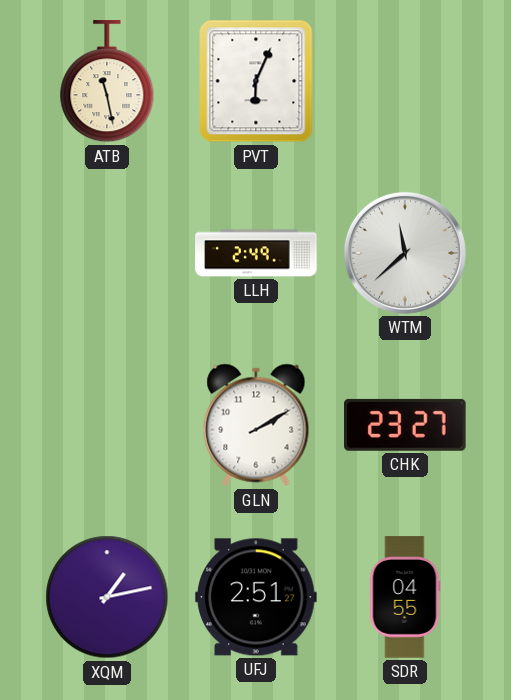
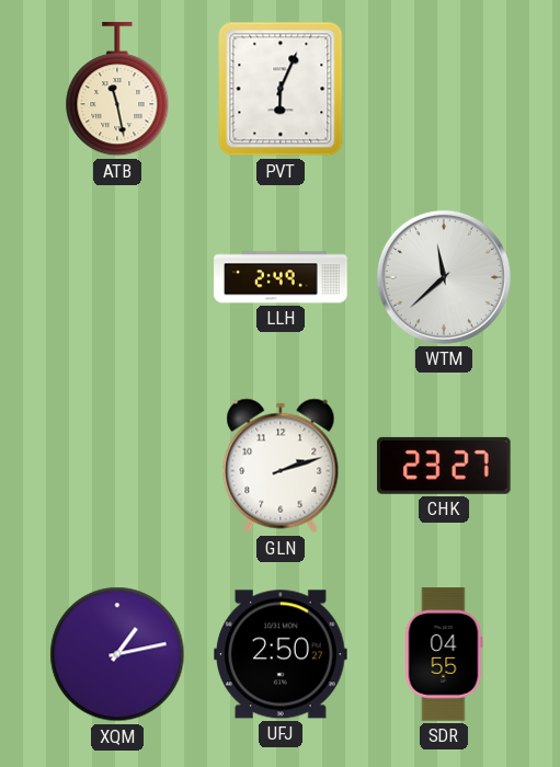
GLN: 2:10 -> 2:12 (281, 466)
UFJ: 2:51 -> 2:50 (281, 654)
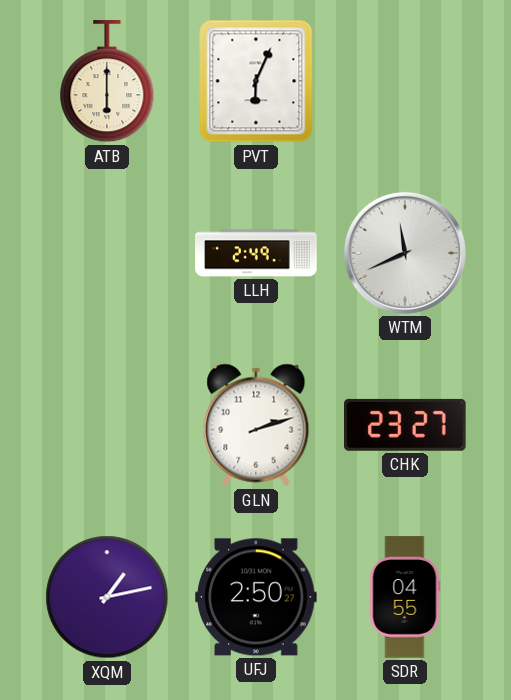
ATB: 11:28 -> 6:00 (107, 82)
WTM: 11:38 -> 11:41 (405, 253)
